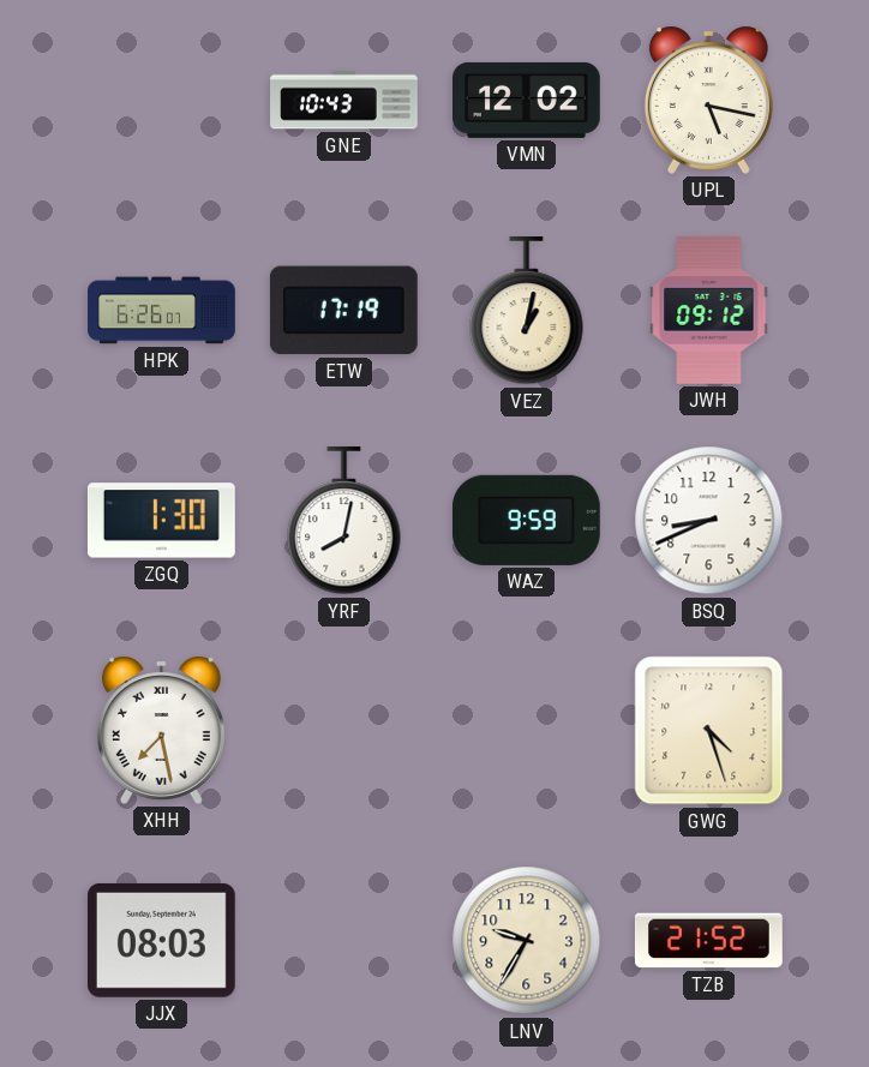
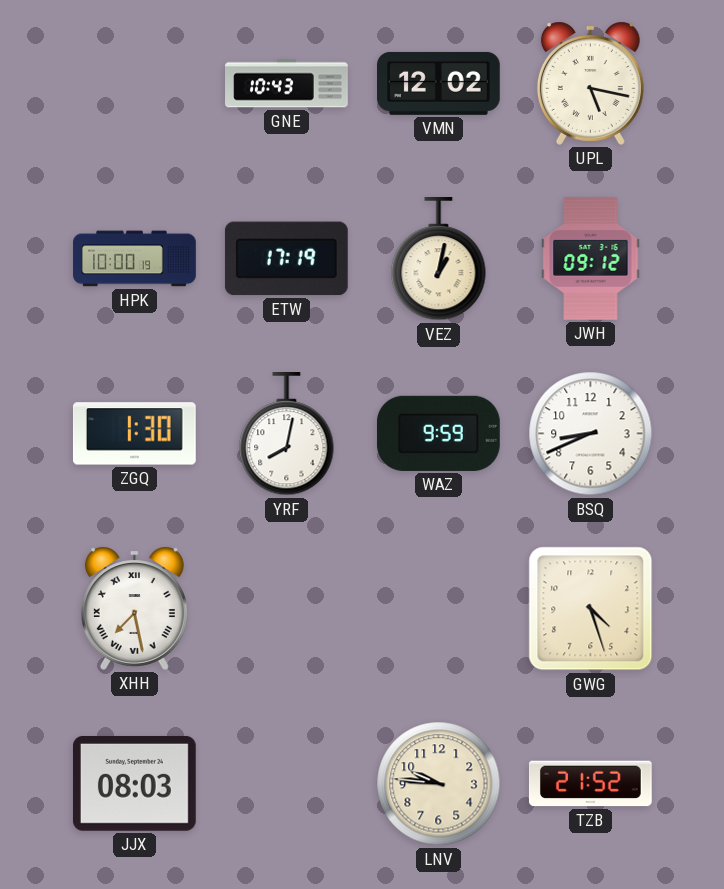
HPK: 6:26 -> 10:00 (135, 259)
LNV: 9:35 -> 9:46 (439, 784)
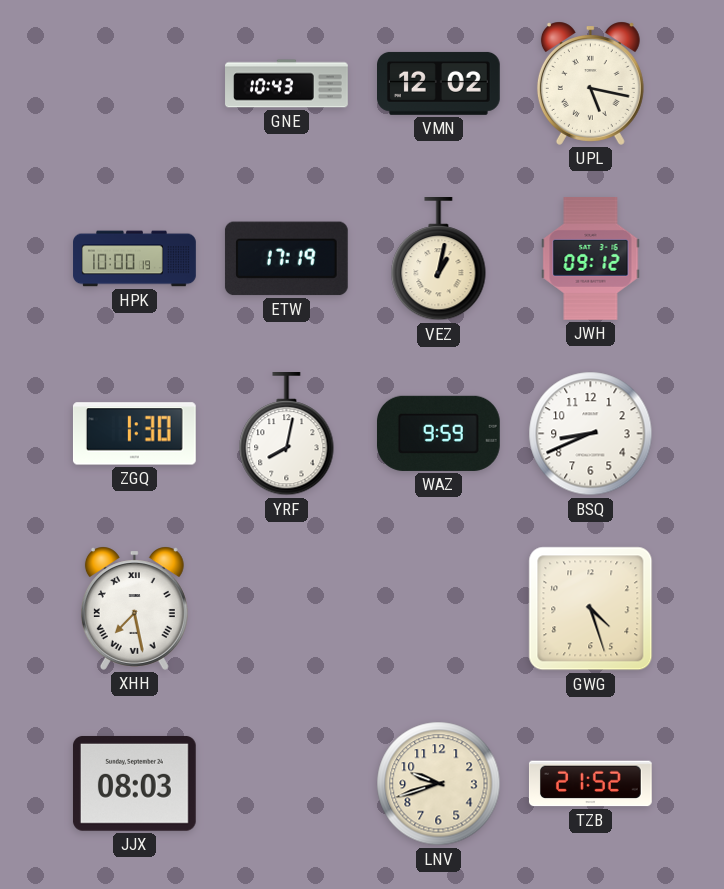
LNV: 9:46 -> 9:42 (439, 784)
